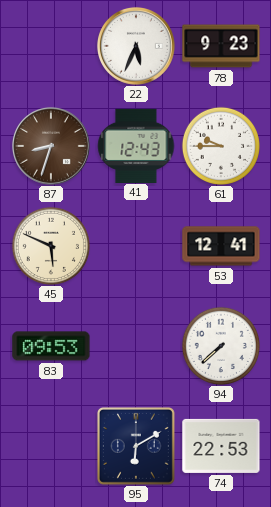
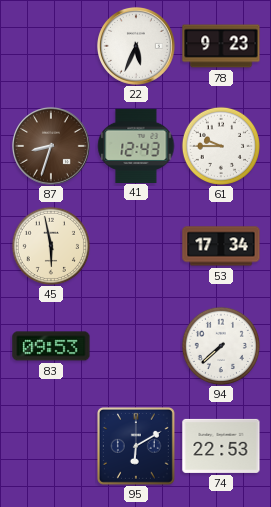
45: 5:49 -> 5:58 (51, 246)
53: 12:41 -> 17:34 (221, 246)
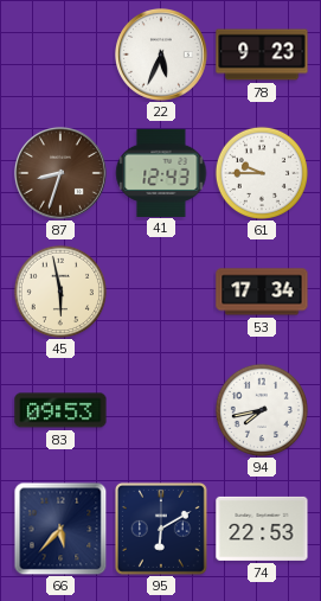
94: 7:38 -> 7:43 (262, 410)
66: none -> 5:37 (60, 529)
